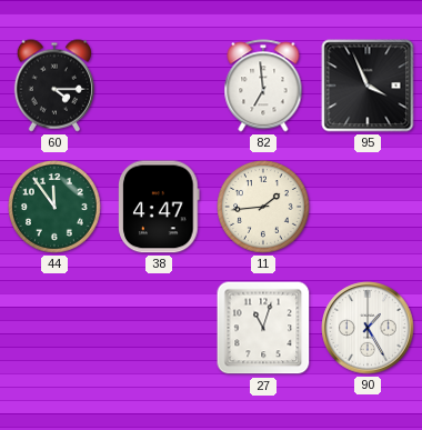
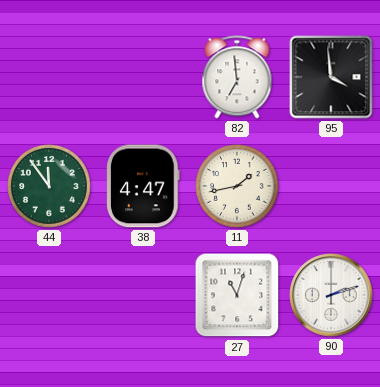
60: 4:15 -> none (53, 86)
95: 3:56 -> 3:59 (331, 77)
11: 1:44 -> 1:43 (238, 187)
90: 1:25 -> 2:12 (331, 295)
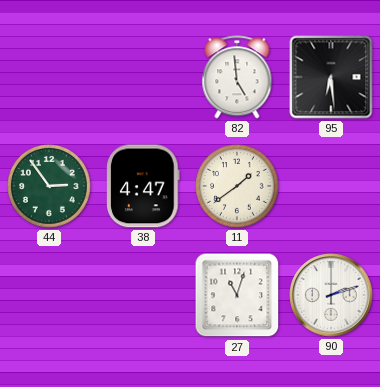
82: 6:59 -> 4:59 (237, 77)
95: 3:59 -> 6:29 (331, 77)
44: 11:54 -> 2:54 (50, 187)
11: 1:43 -> 1:39 (238, 187)
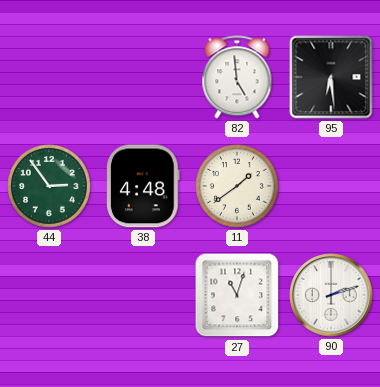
38: 4:47 -> 4:48 (143, 186)
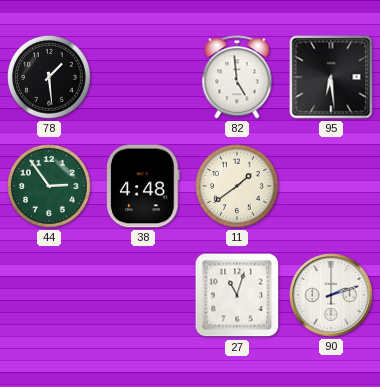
78: none -> 1:29 (50, 78)
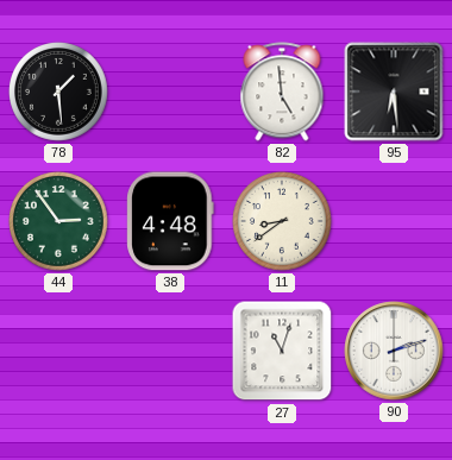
11: 1:39 -> 8:39 (283, 222)
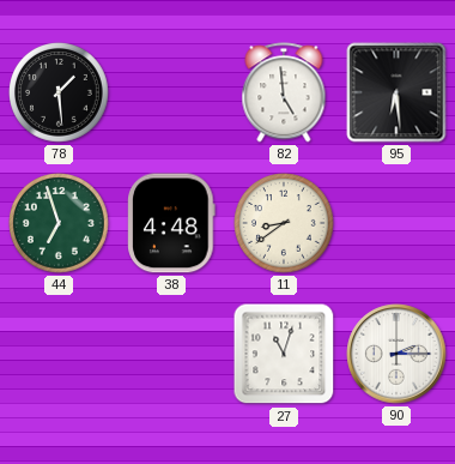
44: 2:54 -> 6:57 (60, 224)
90: 2:12 -> 2:15 (396, 354)
